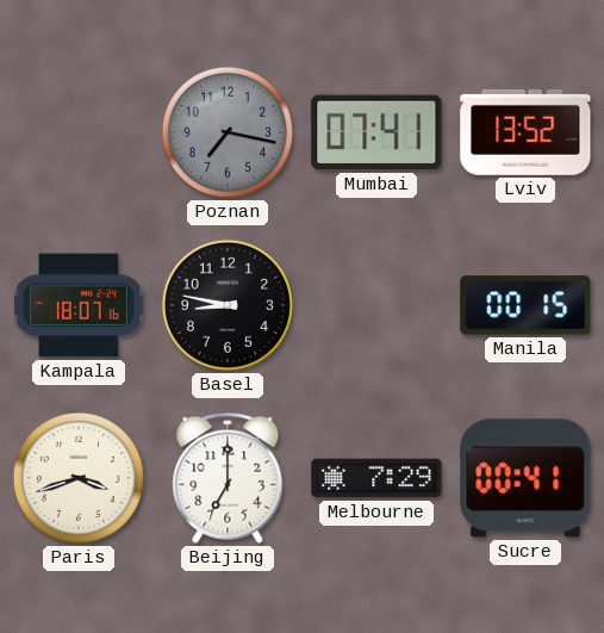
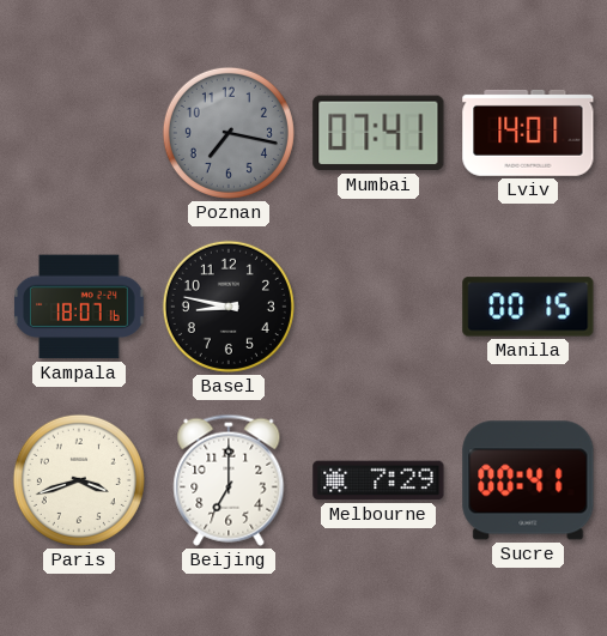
Lviv: 13:52 -> 14:01 (528, 133)
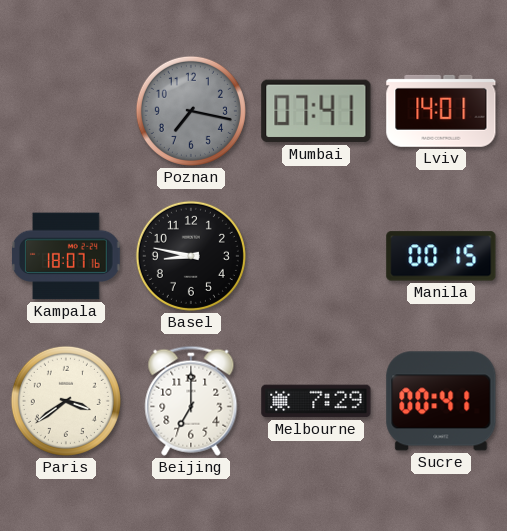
Paris: 3:42 -> 3:39 (66, 401)
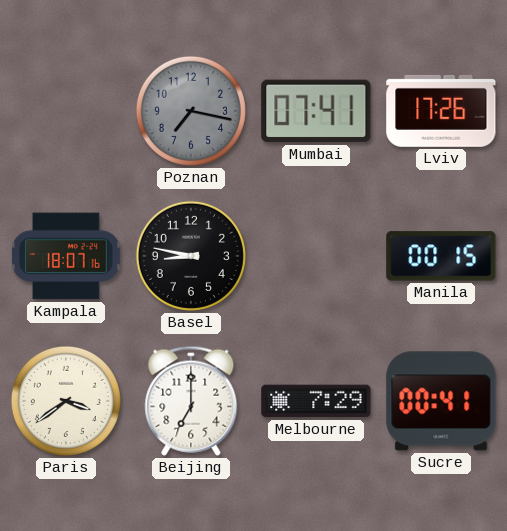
Lviv: 14:01 -> 17:26 (441, 111)
